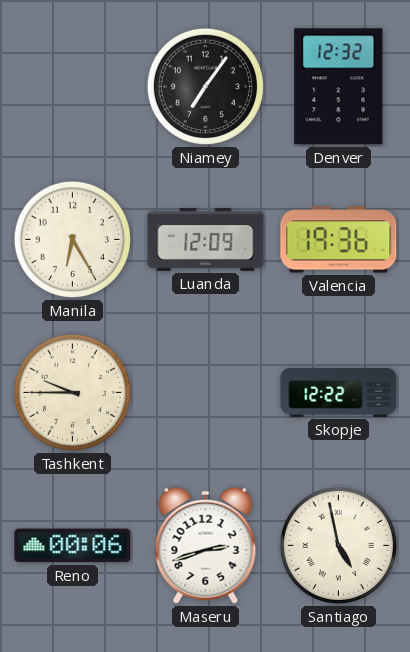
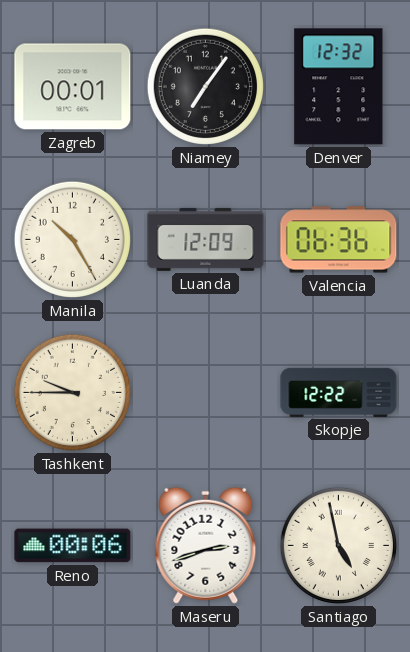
Zagreb: none -> 00:01 (73, 87)
Manila: 6:25 -> 10:25 (72, 239)
Valencia: 19:36 -> 06:36 (339, 240)
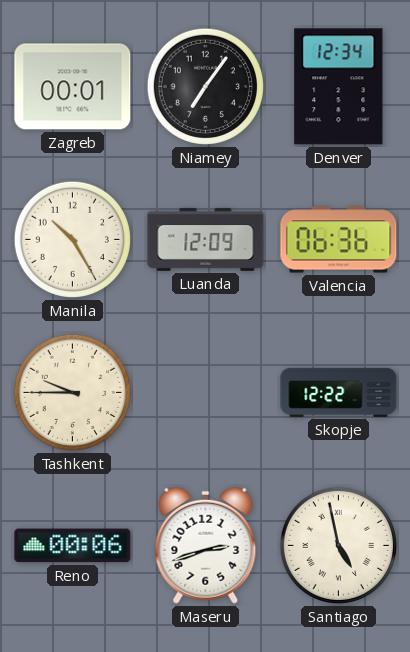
Denver: 12:32 -> 12:34 (339, 87)
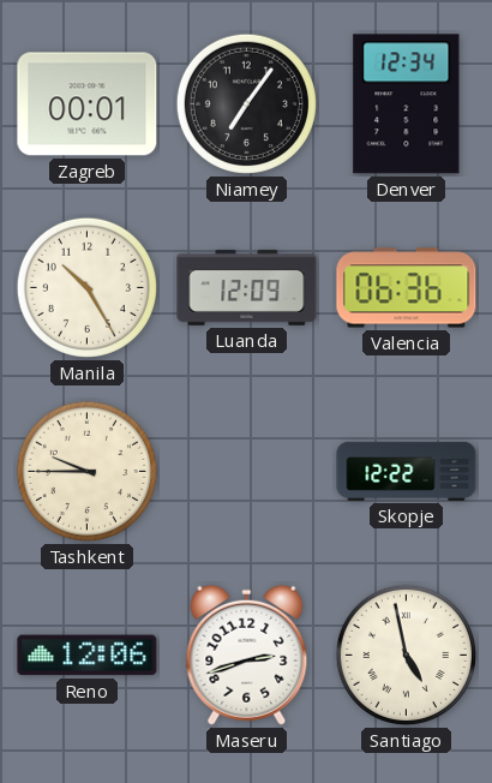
Reno: 00:06 -> 12:06 (88, 656)
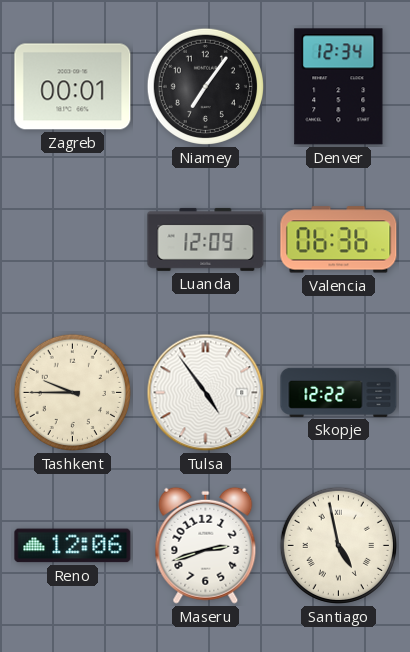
Manila: 10:25 -> none (86, 287)
Tulsa: none -> 4:54 (206, 393)
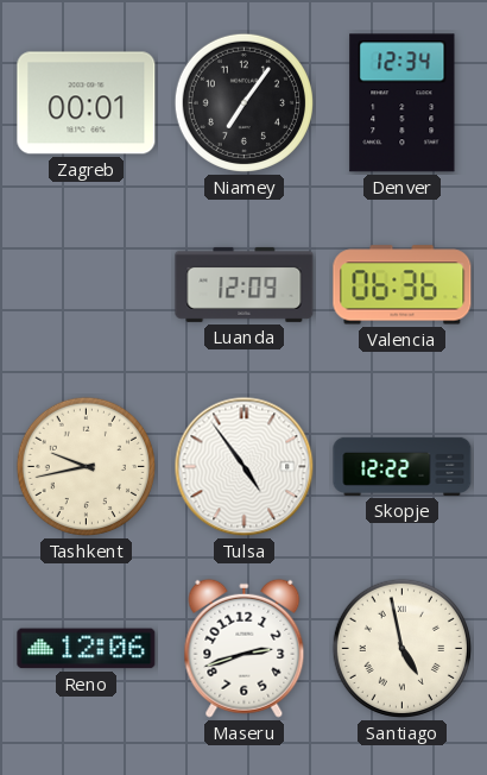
Tashkent: 9:45 -> 9:43 (86, 466)
